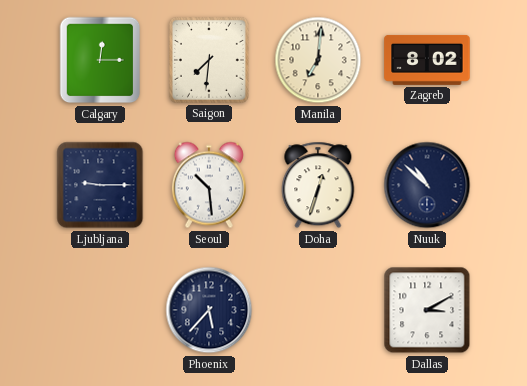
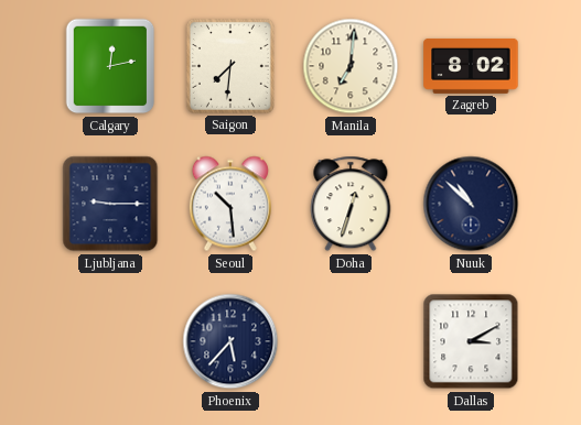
Calgary: 12:15 -> 12:13 (110, 66)
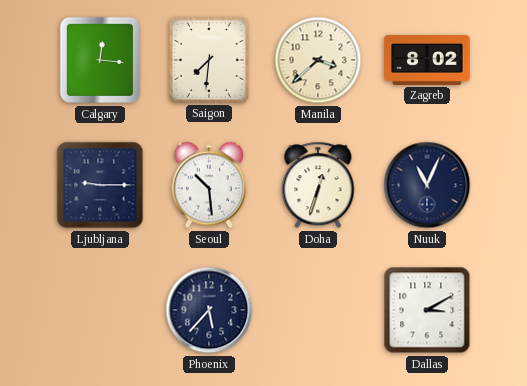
Calgary: 12:13 -> 12:16 (100, 60)
Manila: 7:01 -> 3:38 (318, 60)
Nuuk: 10:52 -> 11:04 (427, 185)
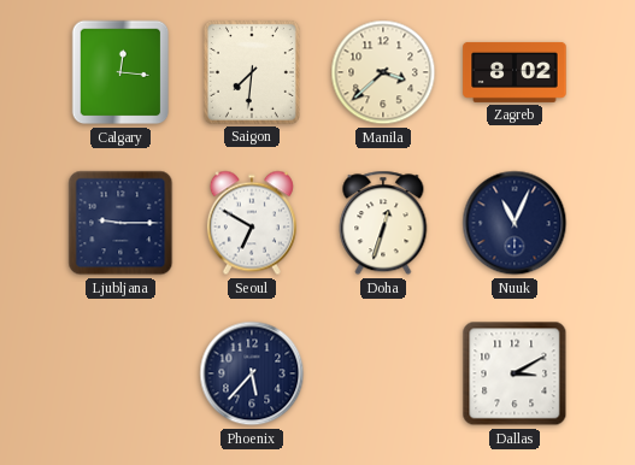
Seoul: 10:29 -> 6:50 (252, 223)
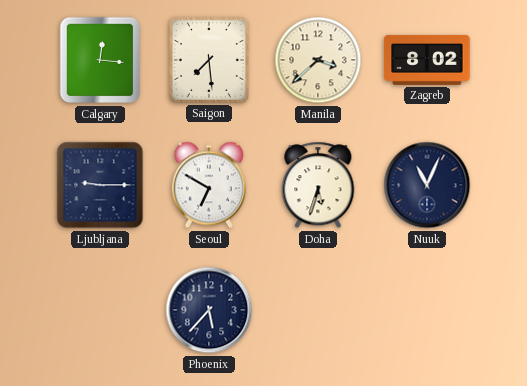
Saigon: 7:31 -> 7:29 (209, 60)
Doha: 12:33 -> 5:33 (318, 185)
Dallas: 3:10 -> none (515, 373)
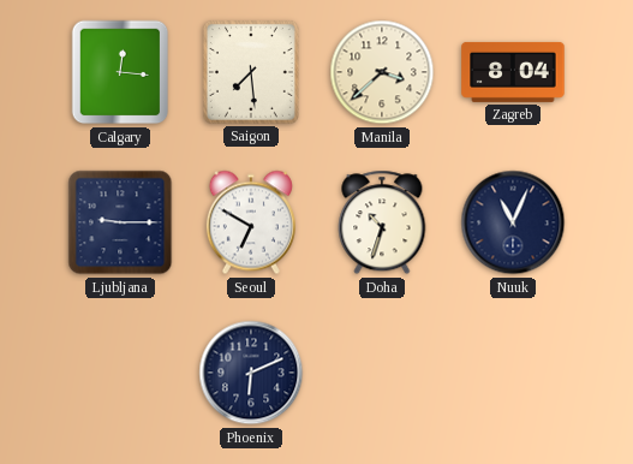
Zagreb: 8:02 -> 8:04 (513, 72)
Doha: 5:33 -> 10:33 (382, 222)
Phoenix: 5:37 -> 6:11 (251, 373)
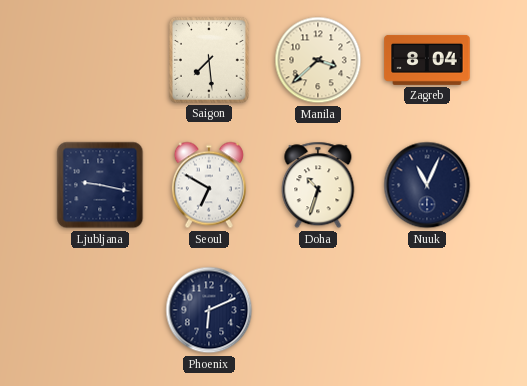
Calgary: 12:16 -> none (120, 72)
Ljubljana: 9:15 -> 9:17 (100, 185)
